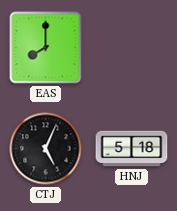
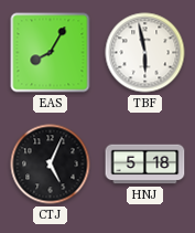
EAS: 8:00 -> 8:05 (51, 53)
TBF: none -> 5:58 (145, 53)
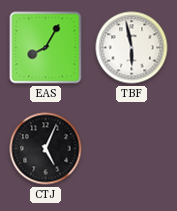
HNJ: 5:18 -> none (145, 165)
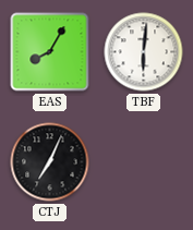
TBF: 5:58 -> 6:01 (144, 52)
CTJ: 5:04 -> 7:04 (50, 162)
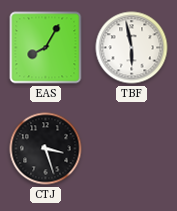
TBF: 6:01 -> 5:58 (132, 48)
CTJ: 7:04 -> 3:27 (46, 149)
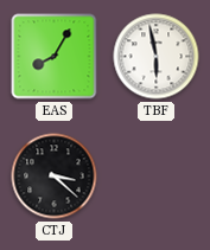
CTJ: 3:27 -> 3:22 (55, 177)
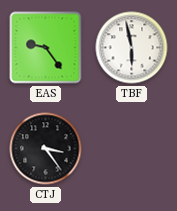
EAS: 8:05 -> 9:24 (46, 48)
CTJ: 3:22 -> 3:24 (46, 149)
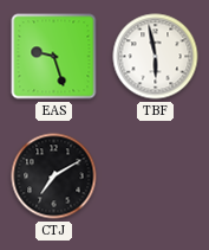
EAS: 9:24 -> 9:27 (54, 57)
CTJ: 3:24 -> 7:10 (54, 177)
